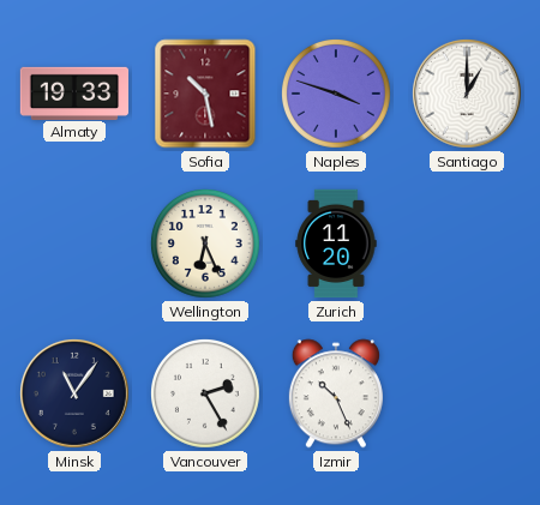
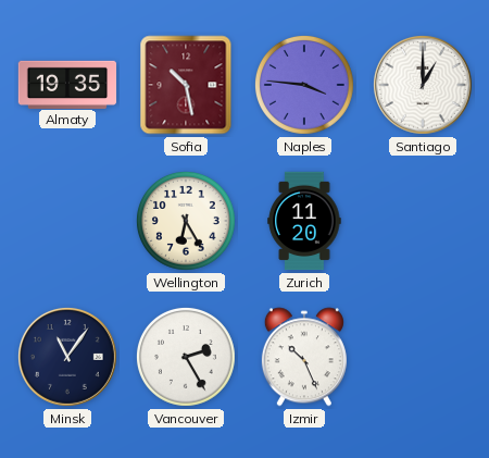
Almaty: 19:33 -> 19:35 (67, 84)
Naples: 3:48 -> 3:46 (304, 85)
Wellington: 6:26 -> 6:25 (186, 221)
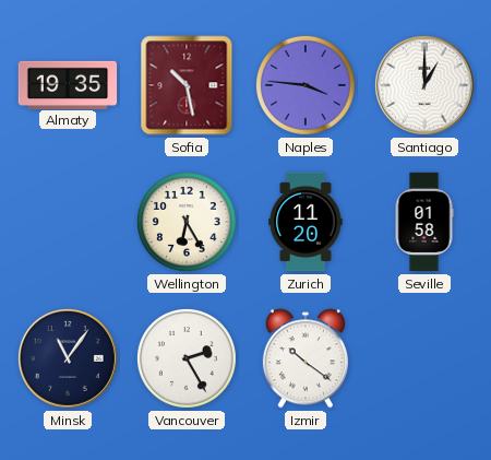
Seville: none -> 01:58 (424, 222)
Izmir: 10:26 -> 10:21 (306, 358)
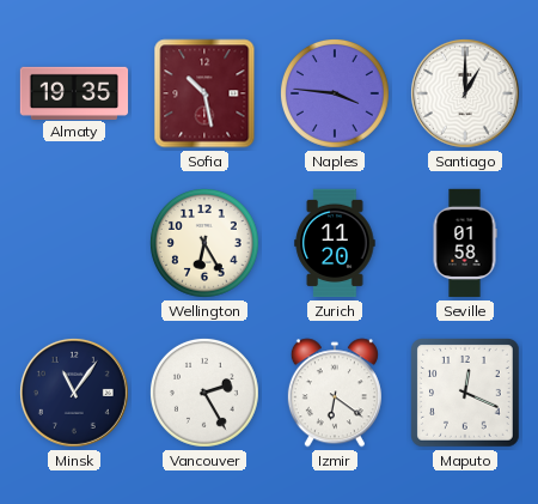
Izmir: 10:21 -> 6:21 (335, 393)
Maputo: none -> 12:19 (466, 394)
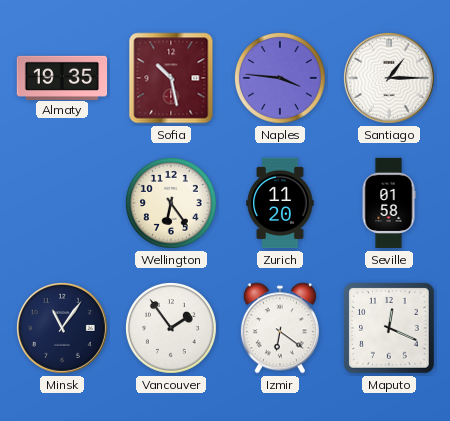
Santiago: 1:00 -> 1:15 (389, 78)
Wellington: 6:25 -> 6:24 (171, 203)
Vancouver: 2:25 -> 1:54 (171, 328)
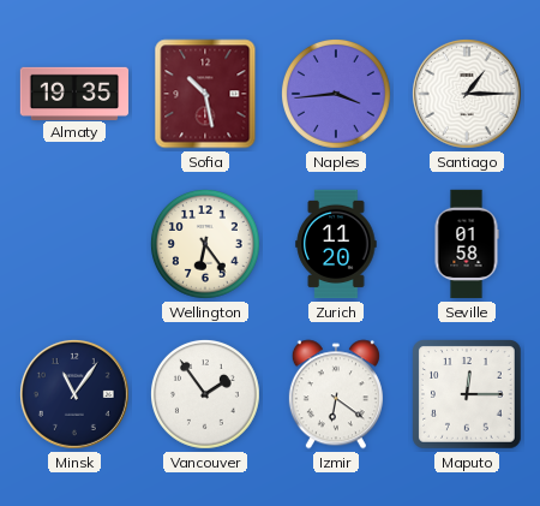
Naples: 3:46 -> 3:44 (336, 94)
Maputo: 12:19 -> 12:15 (468, 395)
